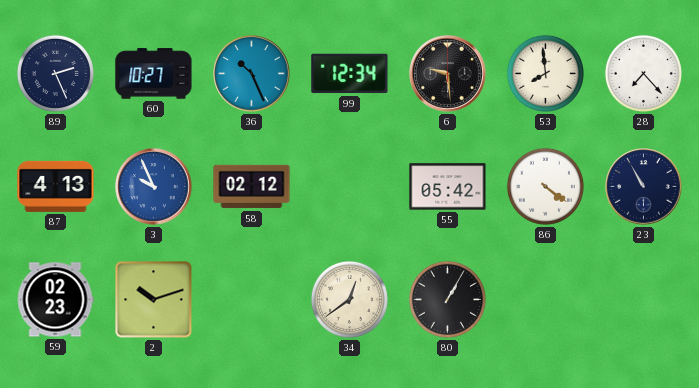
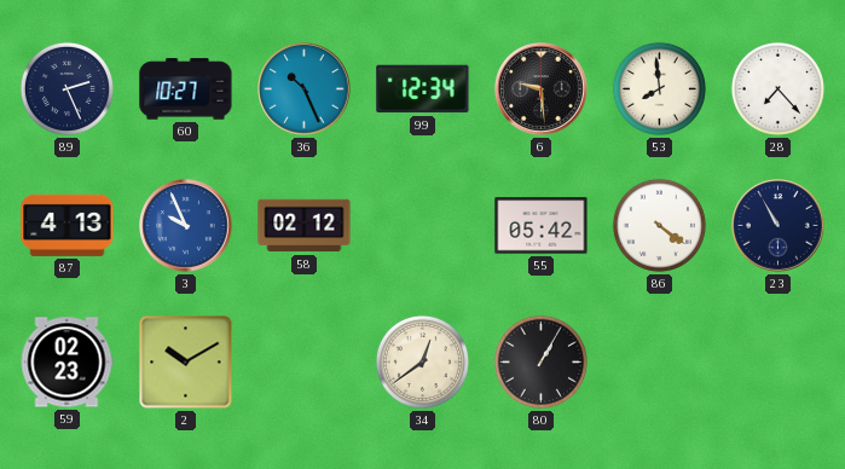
2: 10:12 -> 10:10 (186, 363)
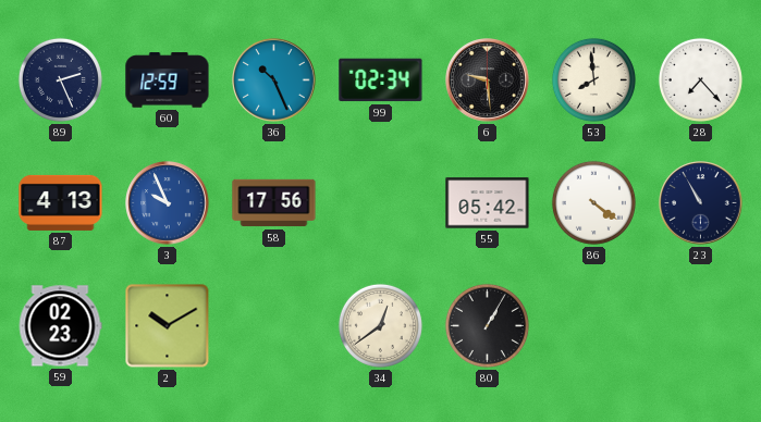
60: 10:27 -> 12:59 (168, 80)
99: 12:34 -> 02:34 (381, 80)
58: 02:12 -> 17:56 (274, 203)
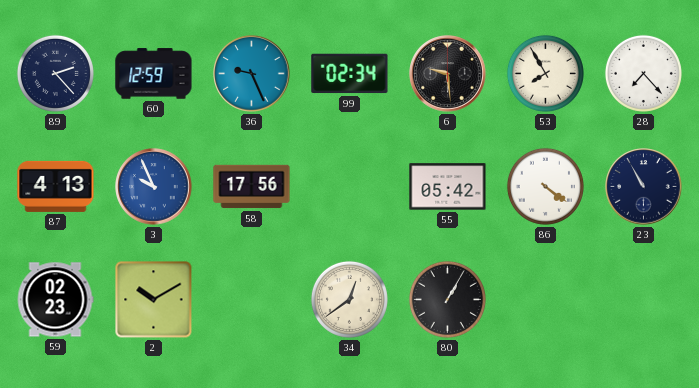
89: 2:26 -> 2:23 (55, 73)
36: 10:26 -> 9:26 (252, 74)
53: 7:59 -> 7:55 (545, 73)
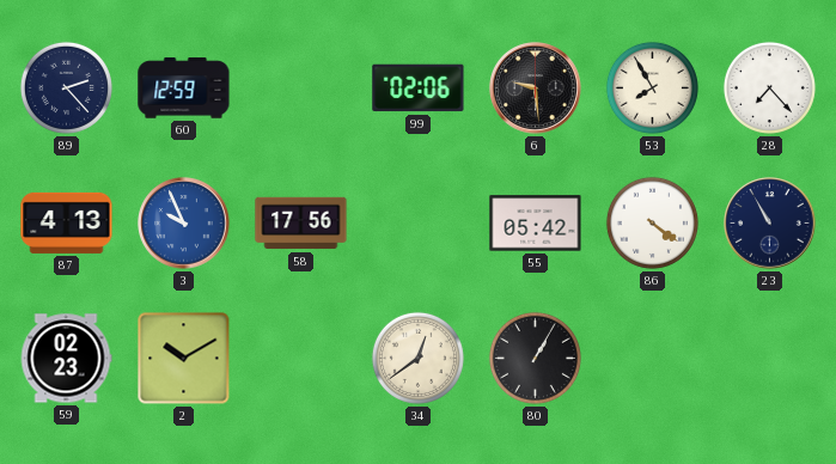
36: 9:26 -> none (252, 74)
99: 02:34 -> 02:06 (419, 88)
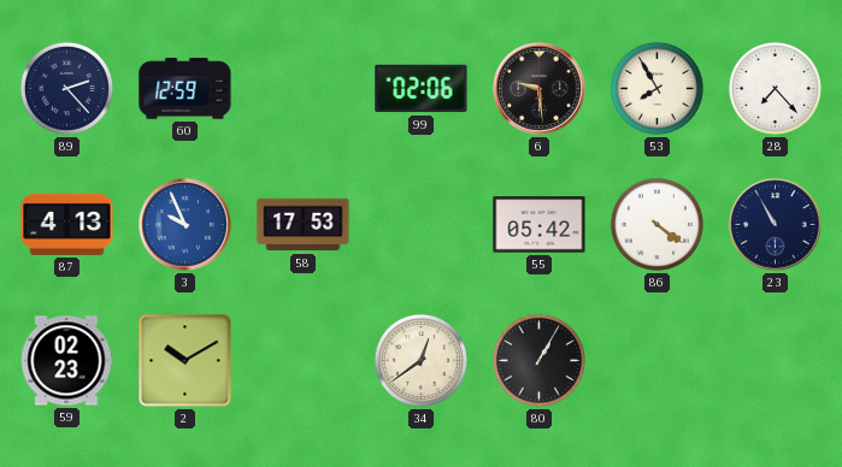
58: 17:56 -> 17:53 (304, 225)
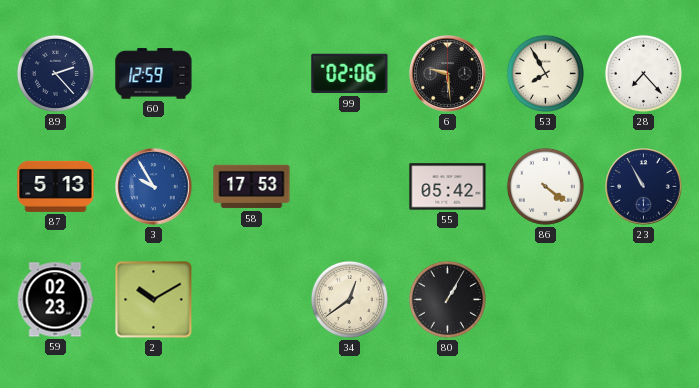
87: 4:13 -> 5:13 (56, 186)
3: 9:56 -> 9:55 (154, 187)
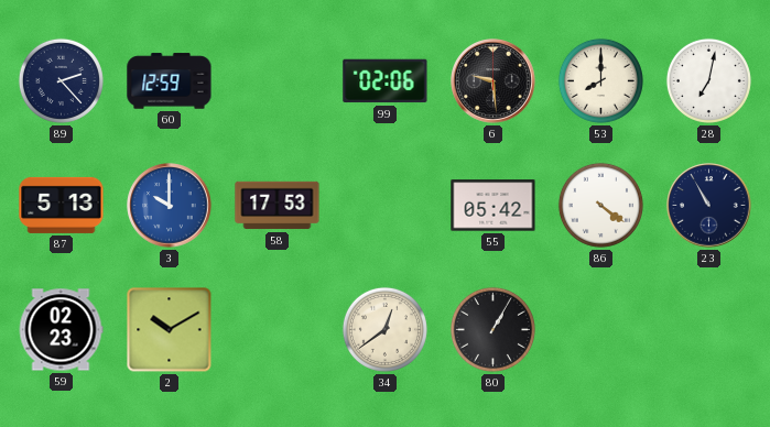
53: 7:55 -> 8:00 (600, 80)
28: 7:23 -> 7:02 (708, 80)
3: 9:55 -> 10:00 (170, 206)
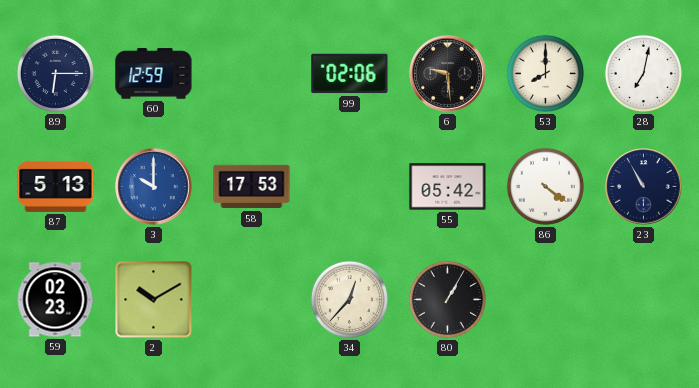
89: 2:23 -> 6:15 (55, 73)
34: 12:39 -> 12:37 (349, 299)
